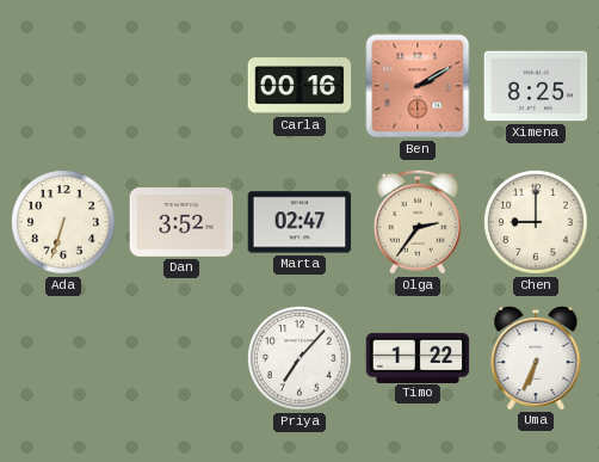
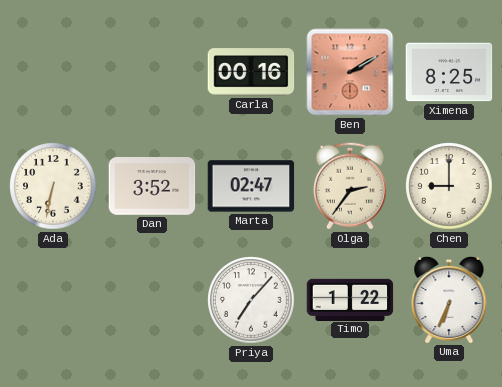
Ada: 6:33 -> 6:32 (53, 186)
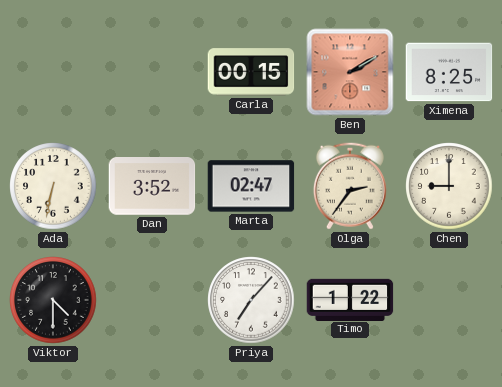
Carla: 00:16 -> 00:15 (251, 72)
Viktor: none -> 4:30 (53, 300)
Uma: 6:34 -> none (449, 299)
